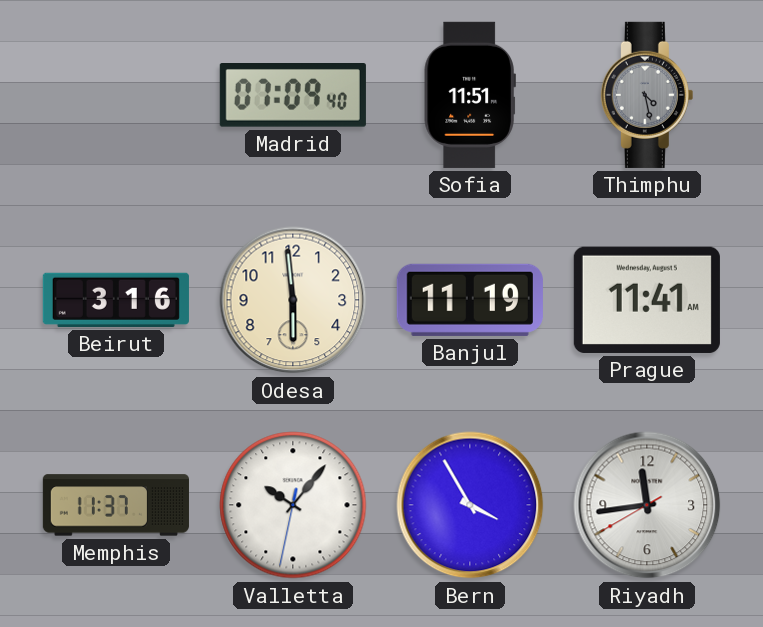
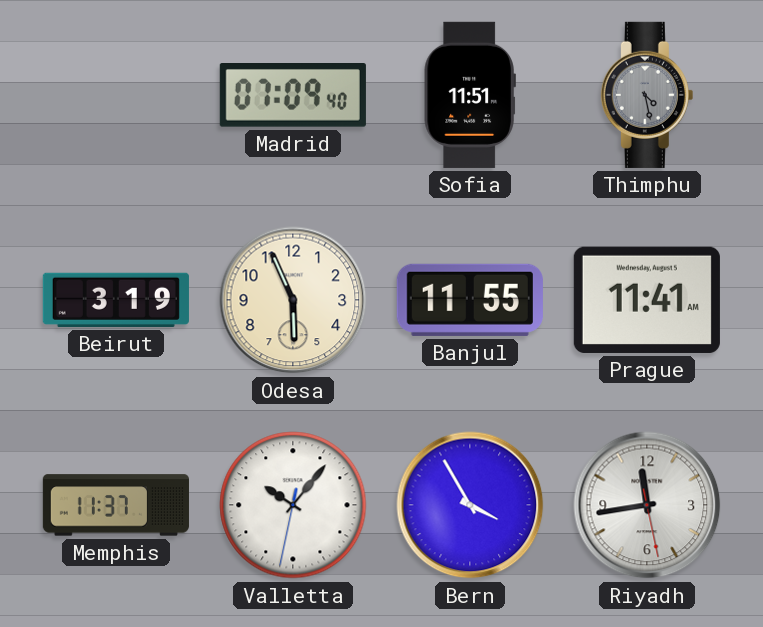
Beirut: 3:16 -> 3:19 (116, 300)
Odesa: 5:59 -> 5:56 (293, 300)
Banjul: 11:19 -> 11:55 (470, 300)
Riyadh: 11:43:40 -> 11:43:28 (647, 505)
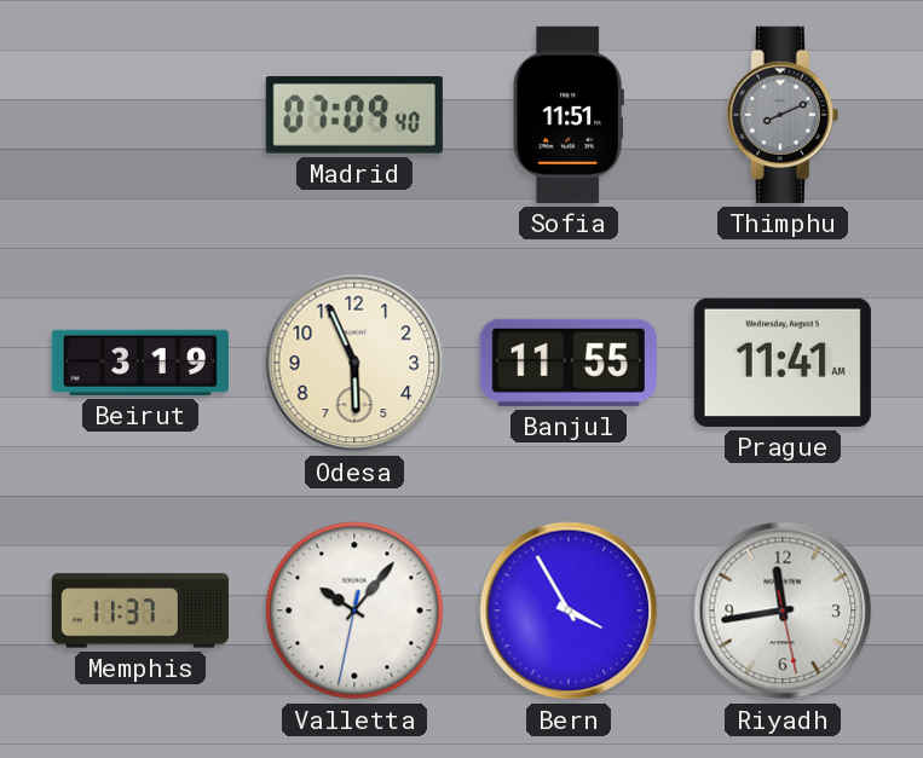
Thimphu: 4:28 -> 8:11 (783, 115)
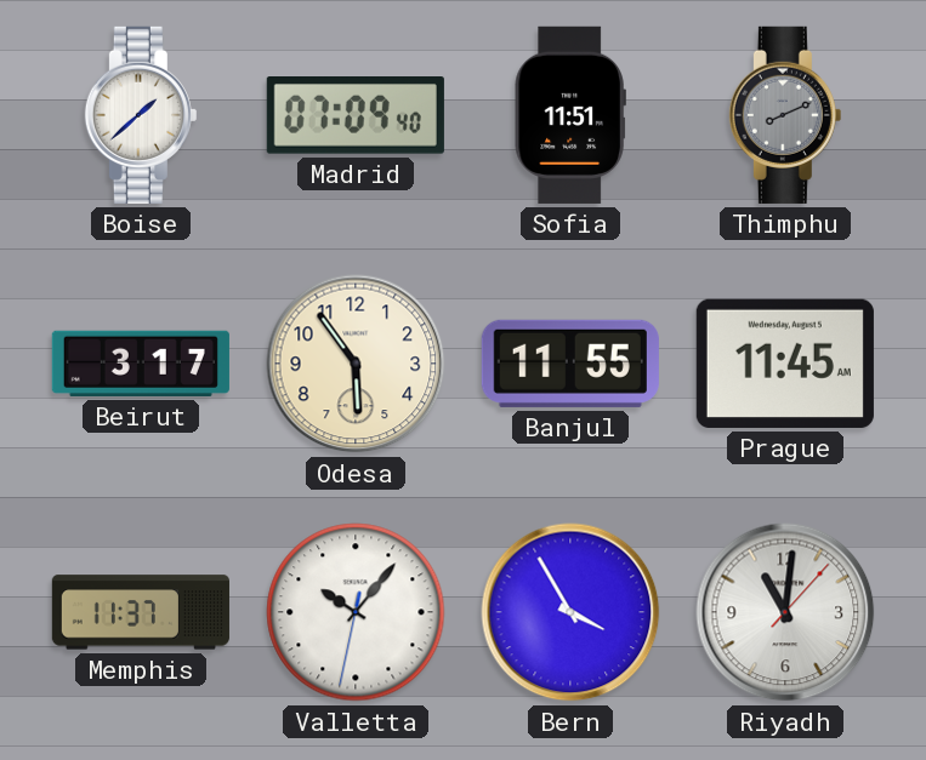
Boise: none -> 1:38 (141, 115)
Beirut: 3:19 -> 3:17 (141, 364)
Odesa: 5:56 -> 5:54 (356, 364)
Prague: 11:41 -> 11:45 (785, 364)
Riyadh: 11:43 -> 11:01 (785, 612)
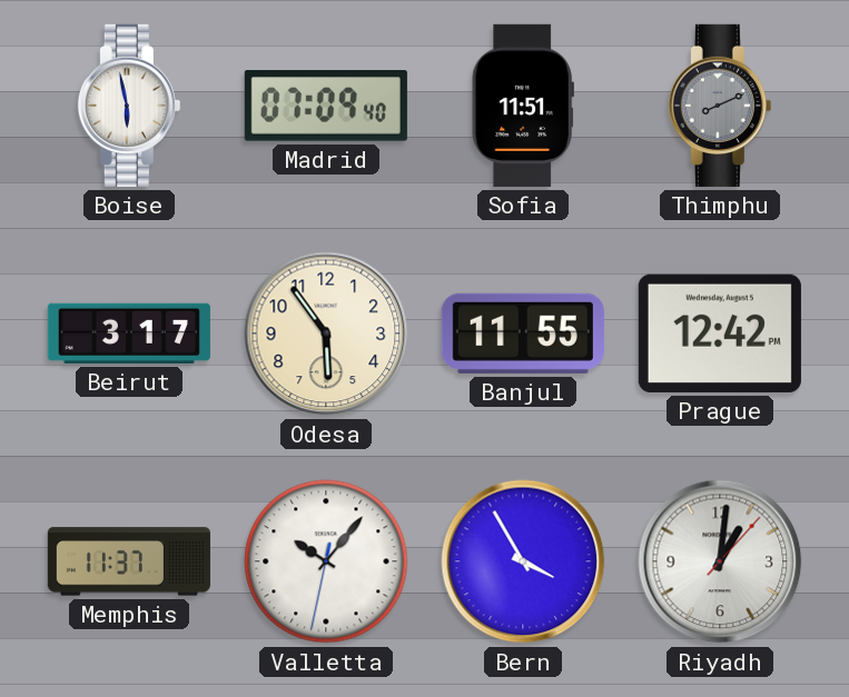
Boise: 1:38 -> 5:58 (129, 106)
Prague: 11:45 -> 12:42 (720, 333)
Riyadh: 11:01 -> 1:01 (720, 561)
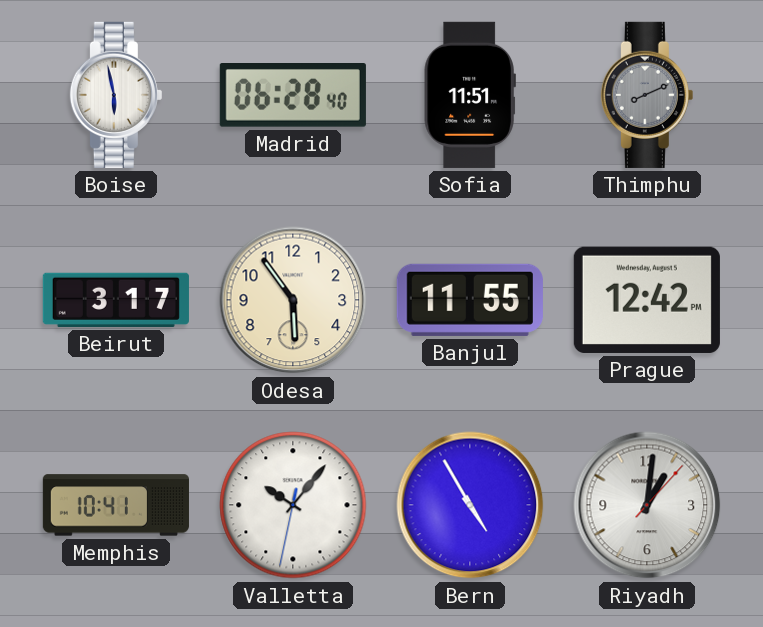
Madrid: 07:09 -> 06:28 (293, 95)
Memphis: 11:37 -> 10:41 (116, 505)
Bern: 3:55 -> 4:55 (470, 505)
